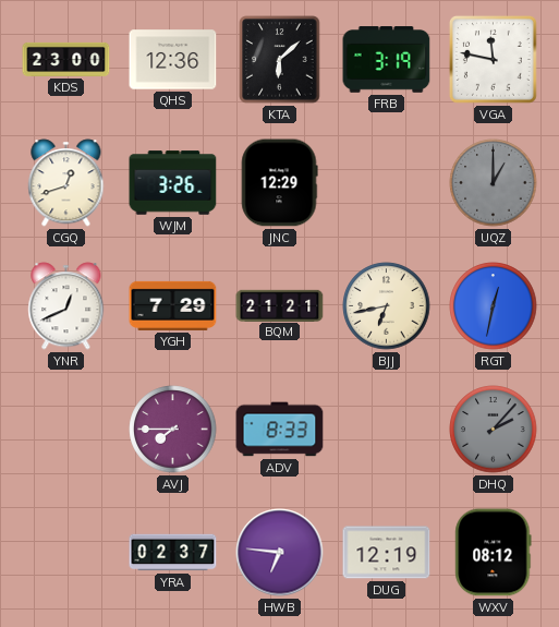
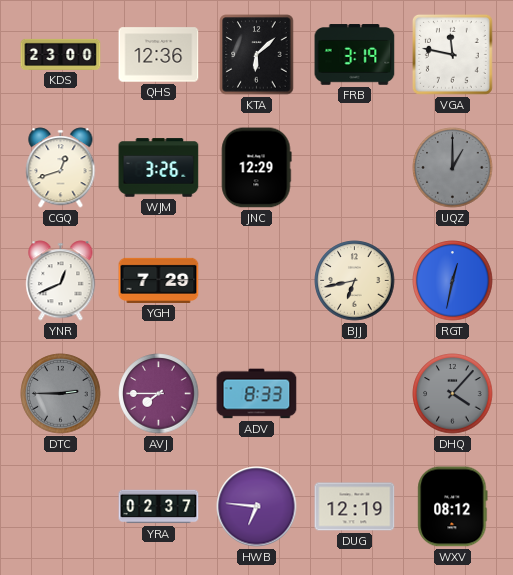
BQM: 21:21 -> none (280, 305)
DTC: none -> 2:45 (61, 394)
DHQ: 2:07 -> 4:07 (453, 394)
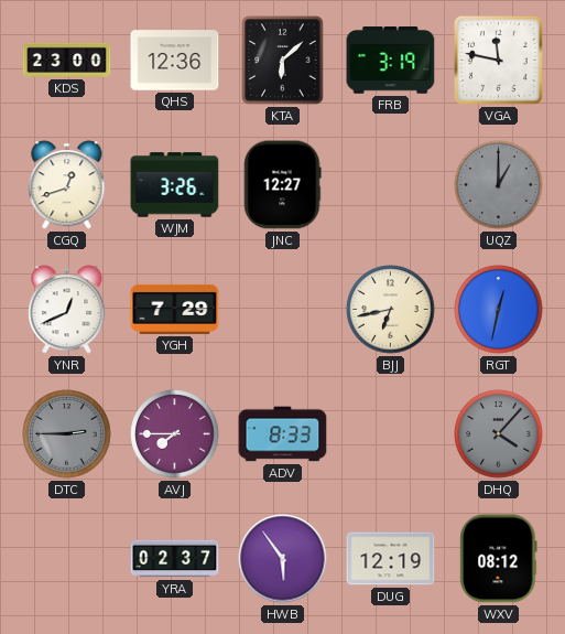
JNC: 12:29 -> 12:27 (282, 185)
HWB: 6:46 -> 5:54 (283, 559)
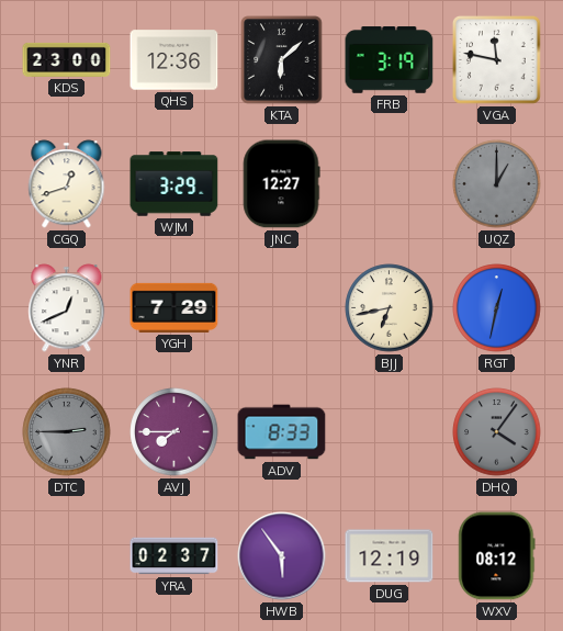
WJM: 3:26 -> 3:29 (174, 184)
DHQ: 4:07 -> 4:06 (497, 432)
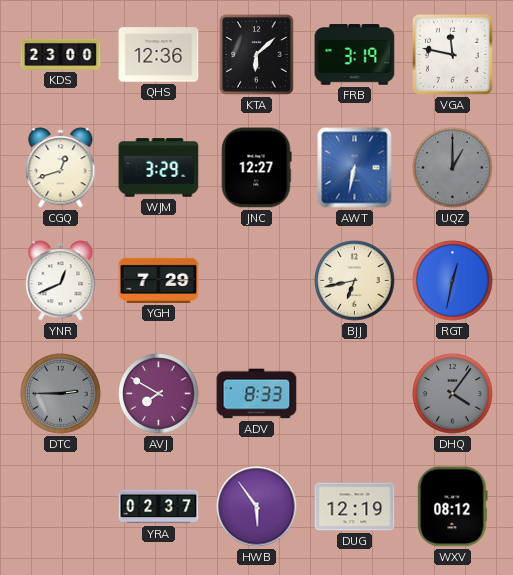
AWT: none -> 6:32 (355, 168)
AVJ: 7:45 -> 7:50 (159, 394)
